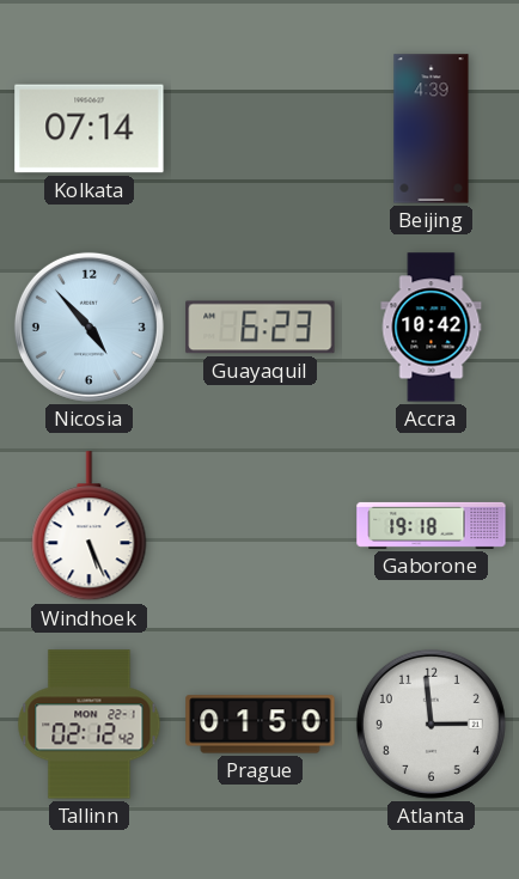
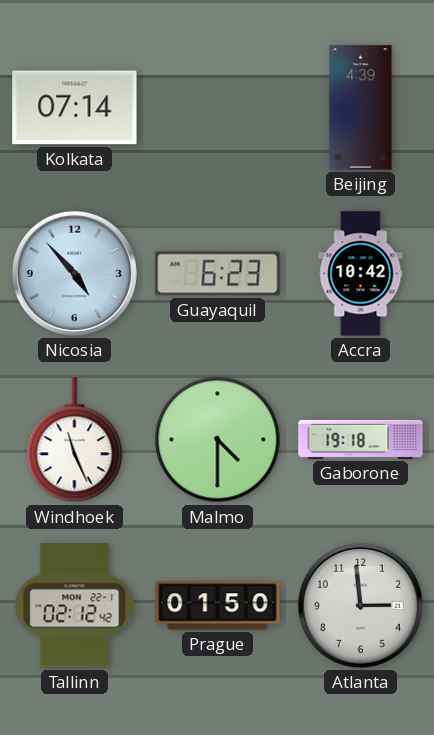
Windhoek: 5:26 -> 11:26 (75, 440)
Malmo: none -> 4:30 (218, 440)
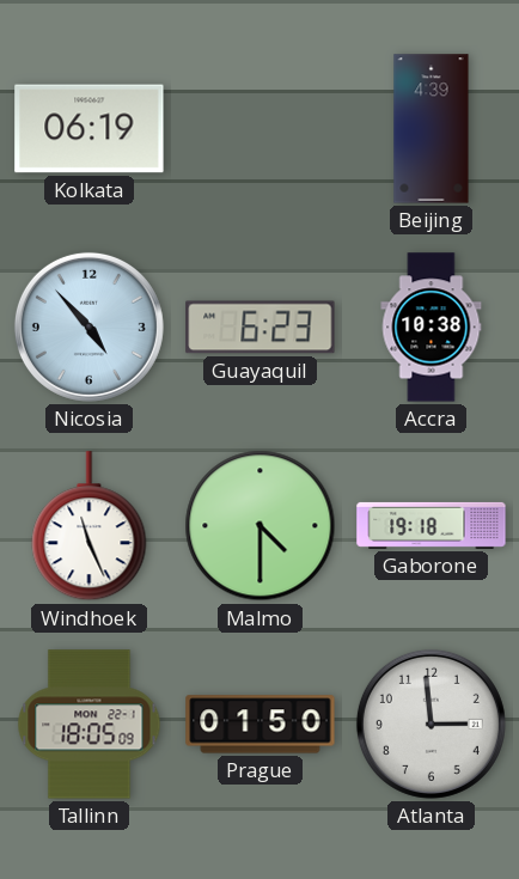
Kolkata: 07:14 -> 06:19 (90, 129)
Accra: 10:42 -> 10:38 (432, 328)
Tallinn: 02:12 -> 18:05 (90, 725)
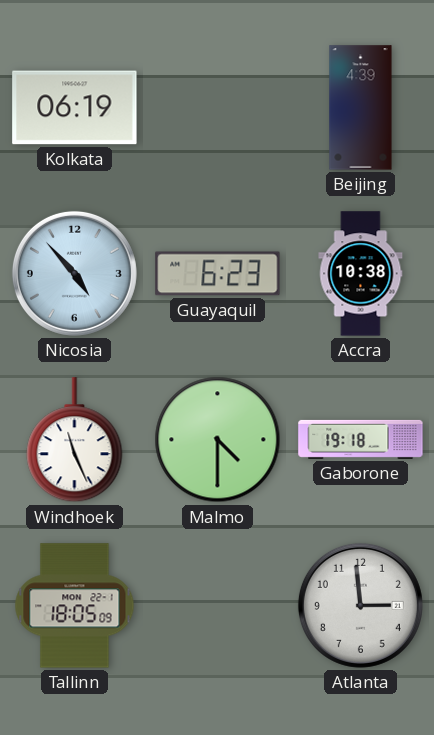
Prague: 01:50 -> none (261, 725)
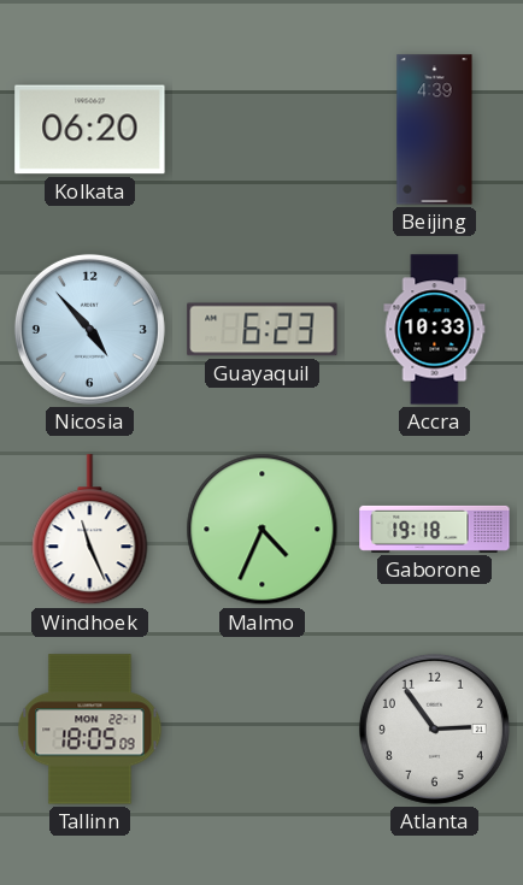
Kolkata: 06:19 -> 06:20 (90, 130)
Accra: 10:38 -> 10:33 (435, 330)
Malmo: 4:30 -> 4:34 (263, 530)
Atlanta: 2:59 -> 2:54 (434, 728)
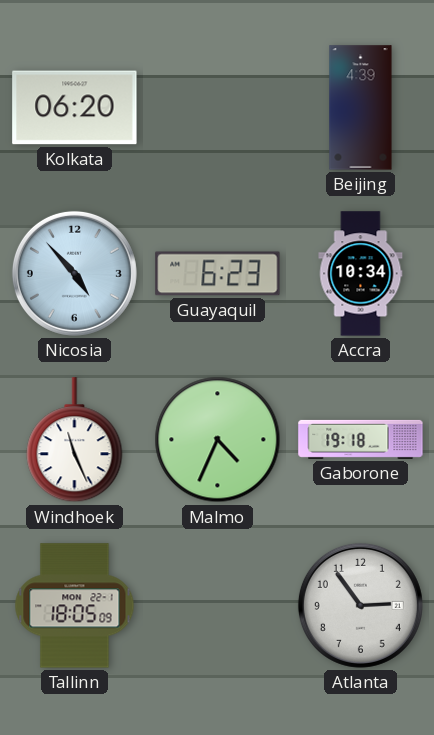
Accra: 10:33 -> 10:34 (361, 274)
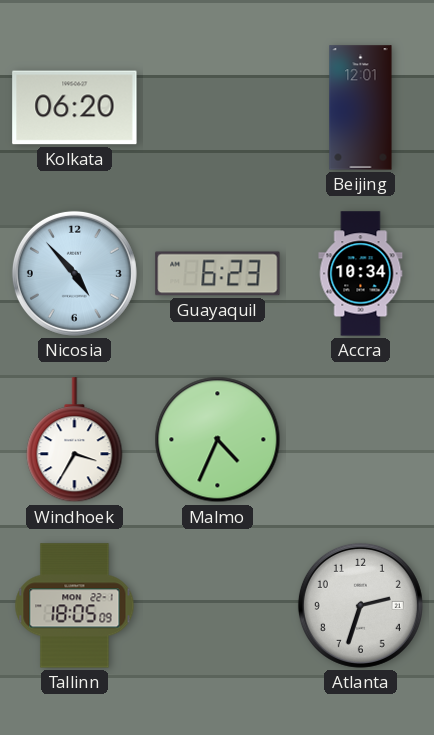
Beijing: 4:39 -> 12:01 (361, 108)
Windhoek: 11:26 -> 3:35 (75, 440)
Gaborone: 19:18 -> none (361, 439)
Atlanta: 2:54 -> 2:33 (360, 605)
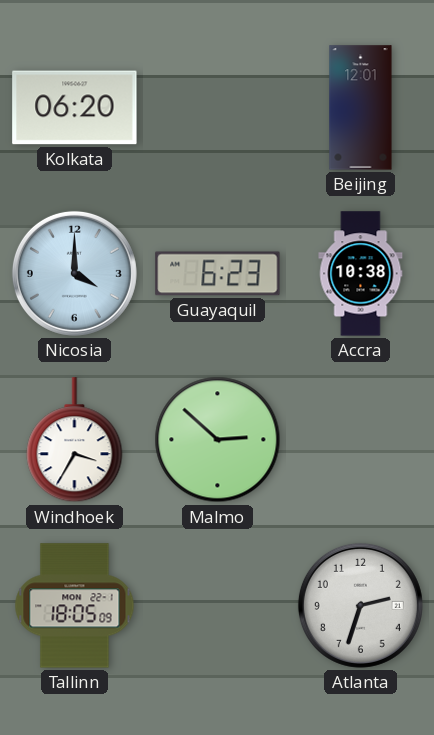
Nicosia: 4:53 -> 4:00 (74, 273)
Accra: 10:34 -> 10:38 (361, 274)
Malmo: 4:34 -> 2:52 (218, 440)
